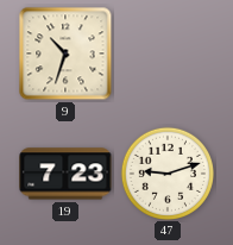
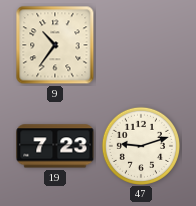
9: 10:33 -> 10:36 (55, 45)
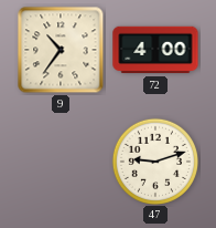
72: none -> 4:00 (155, 50)
19: 7:23 -> none (55, 146)
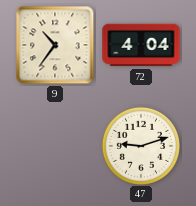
72: 4:00 -> 4:04 (141, 45)
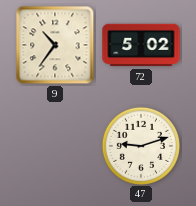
72: 4:04 -> 5:02 (141, 45)
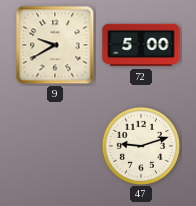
9: 10:36 -> 9:40 (55, 45)
72: 5:02 -> 5:00 (141, 45)
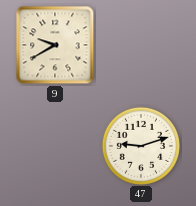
72: 5:00 -> none (141, 45)
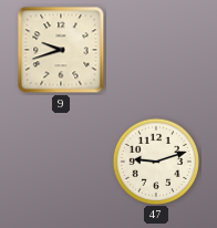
9: 9:40 -> 9:42 (61, 50)
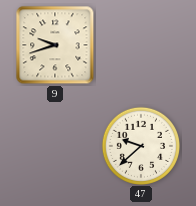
47: 9:12 -> 9:38 (140, 145)
